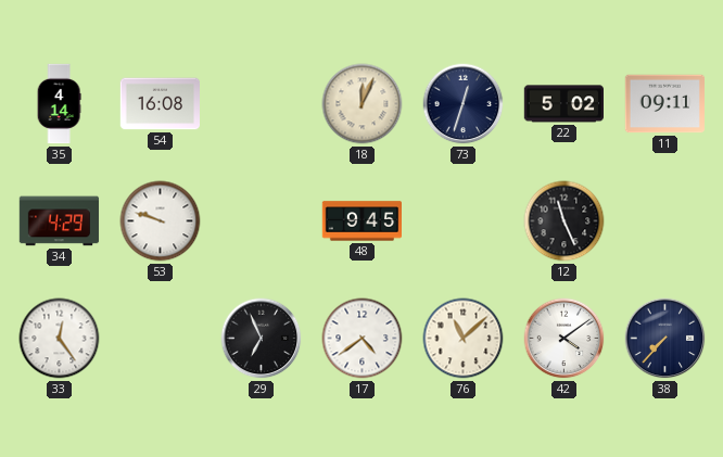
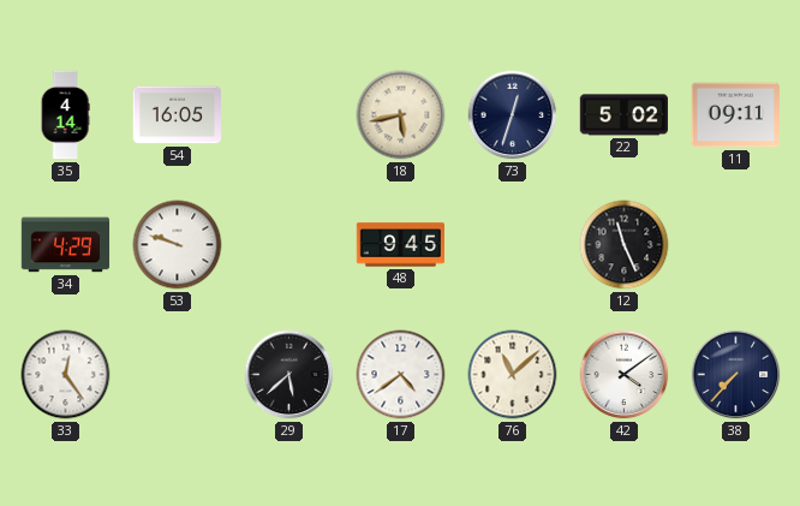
54: 16:08 -> 16:05 (178, 115)
18: 12:04 -> 5:43 (401, 115)
29: 6:56 -> 5:38 (289, 375)
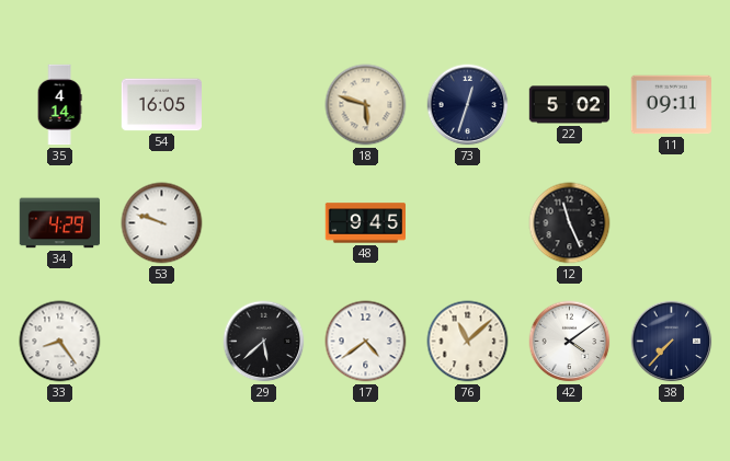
18: 5:43 -> 5:48 (366, 105)
33: 12:24 -> 8:24 (60, 342)
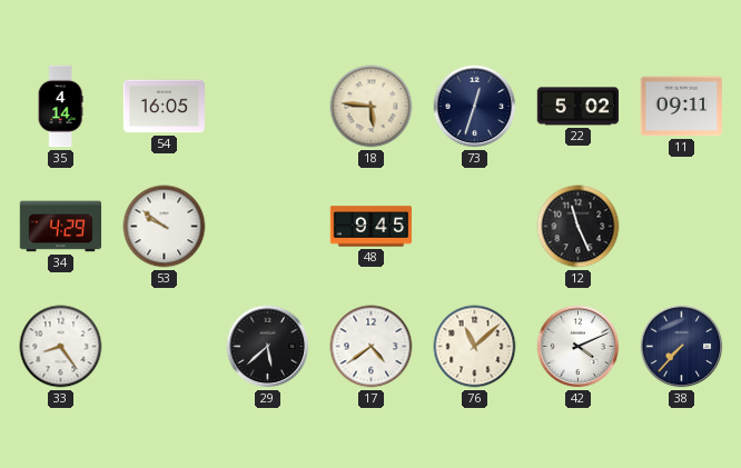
18: 5:48 -> 5:46 (372, 107)
53: 9:48 -> 9:51 (165, 227)
42: 4:09 -> 4:11 (579, 347)
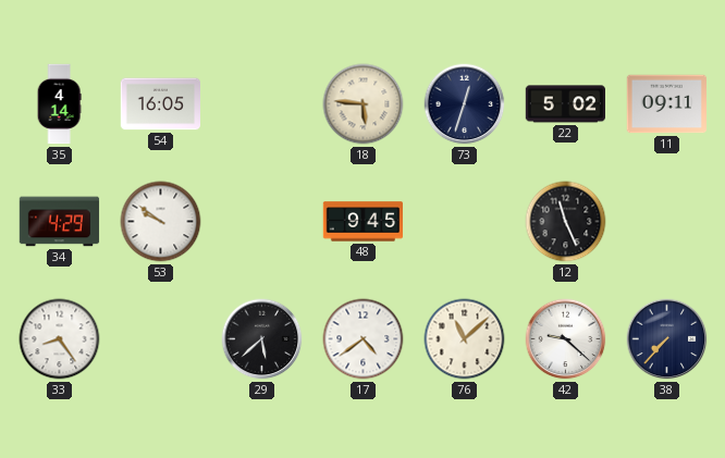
42: 4:11 -> 9:22 (566, 339)
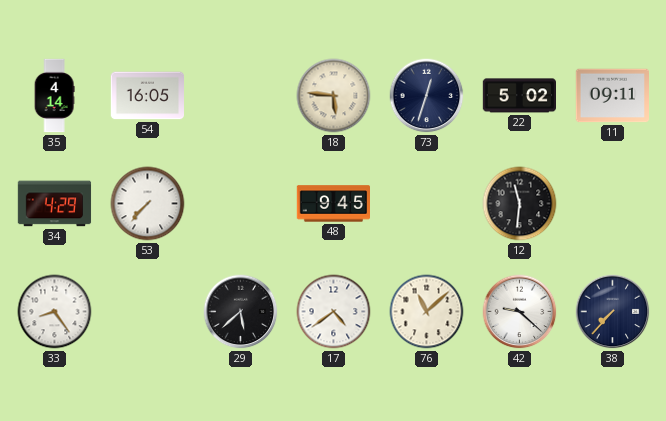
53: 9:51 -> 7:37 (148, 204)
12: 11:26 -> 11:31 (520, 204)
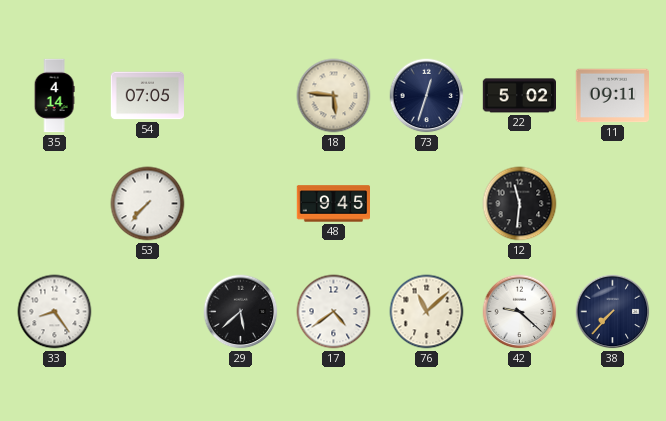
54: 16:05 -> 07:05 (148, 96)
34: 4:29 -> none (55, 204)
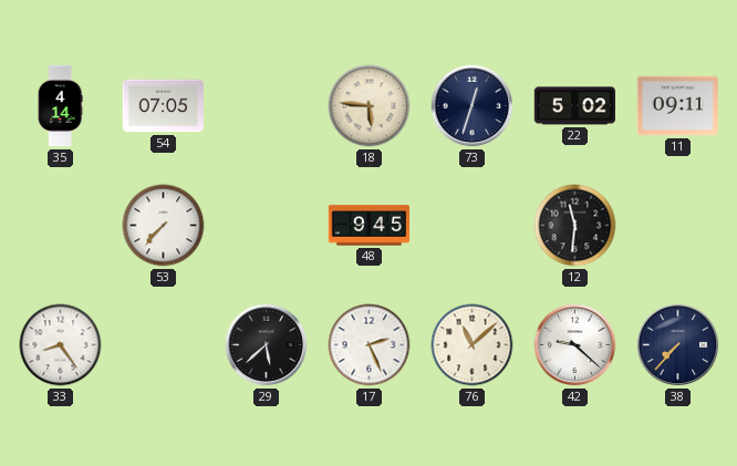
17: 4:39 -> 2:26 (370, 345)
